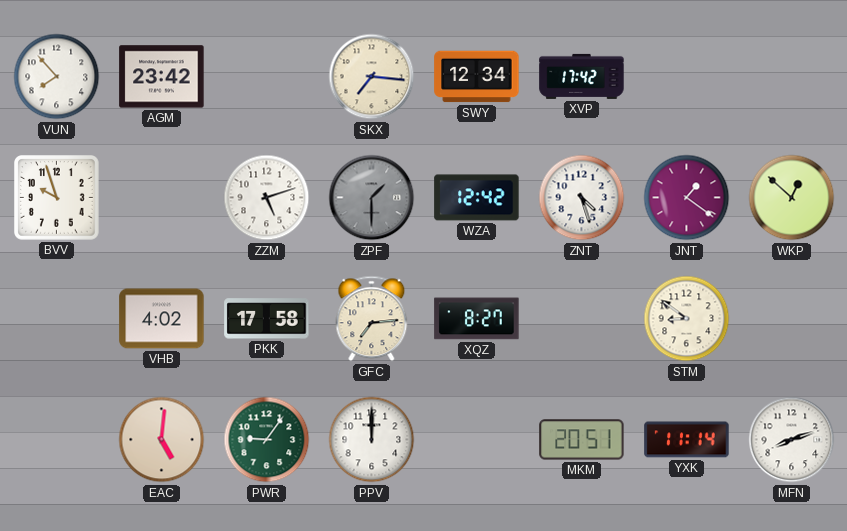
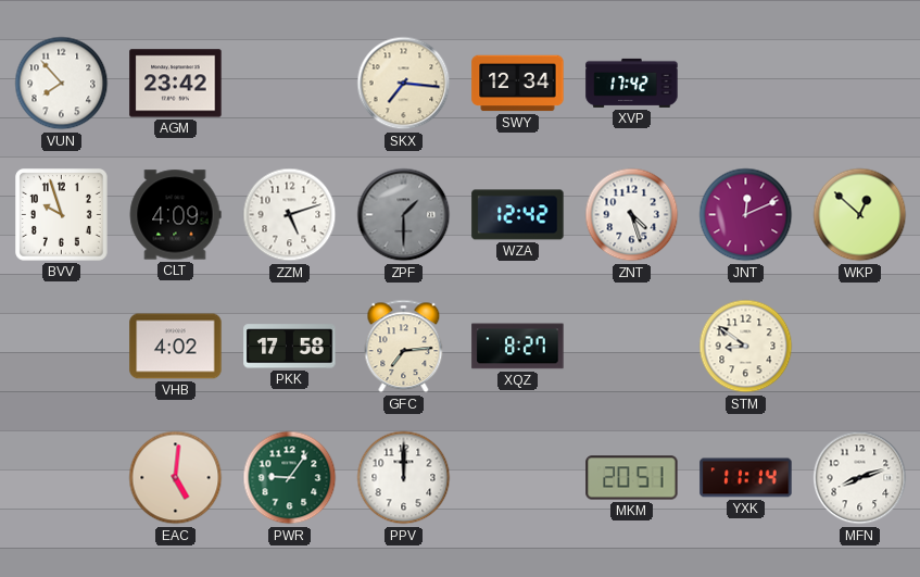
CLT: none -> 4:09 (175, 215)
JNT: 1:21 -> 12:11 (746, 215)
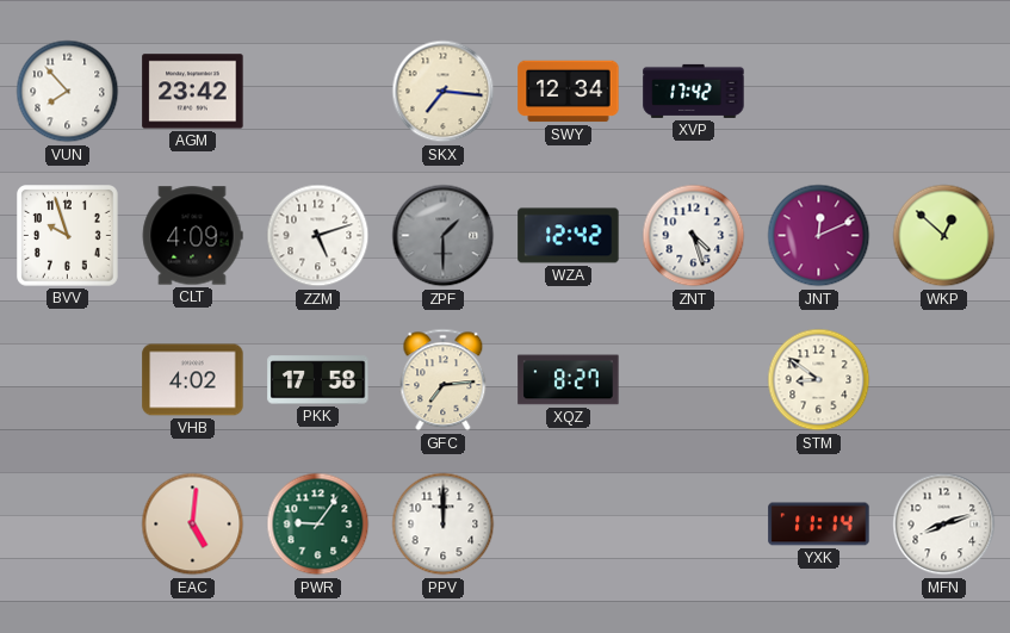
MKM: 20:51 -> none (632, 478)
